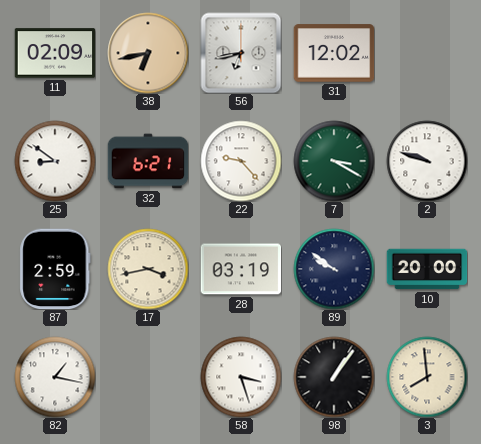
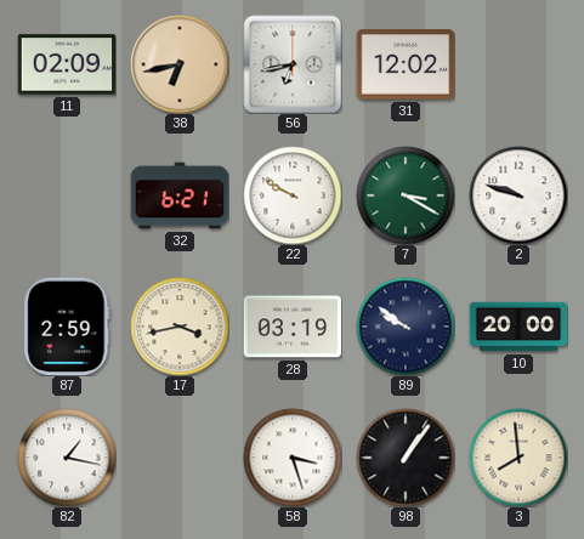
25: 8:51 -> none (55, 161)
22: 9:23 -> 9:50 (293, 195)
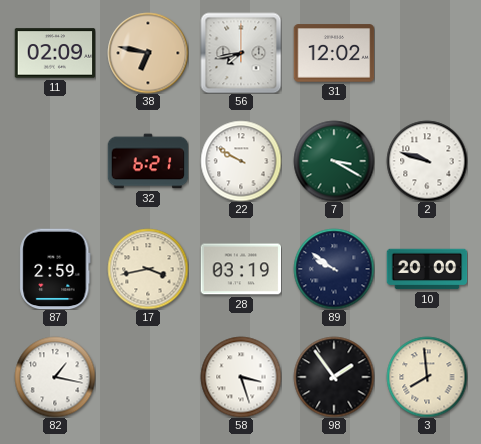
38: 6:43 -> 6:47 (148, 53)
56: 6:43 -> 7:43 (241, 53)
98: 1:06 -> 1:54 (334, 377)
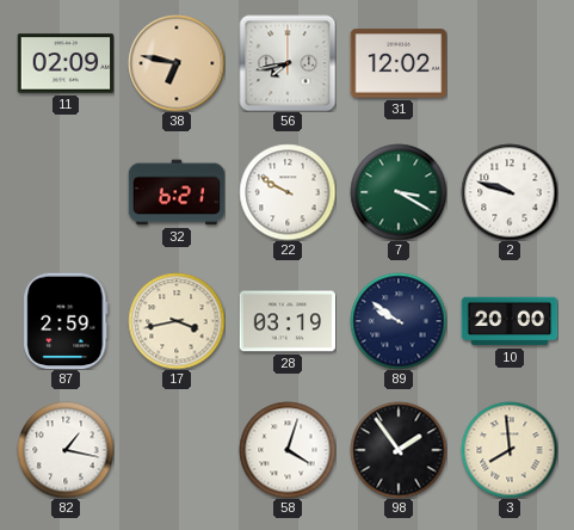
58: 3:27 -> 4:03 (288, 450)
